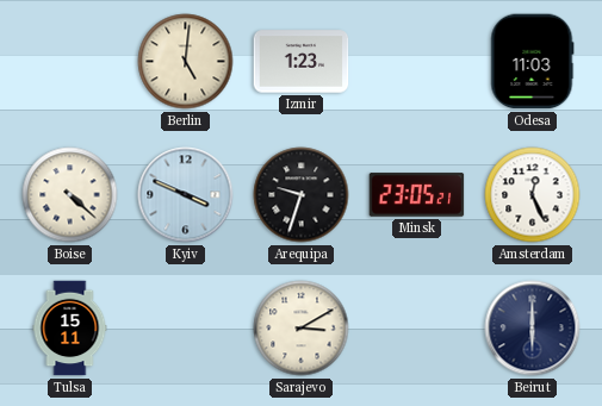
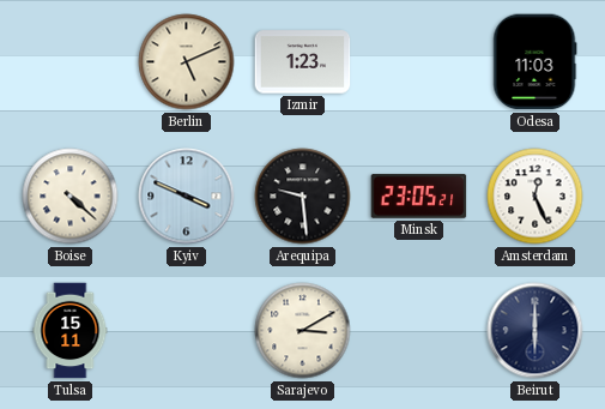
Berlin: 5:01 -> 5:11 (187, 62)
Arequipa: 9:33 -> 9:29 (303, 197)
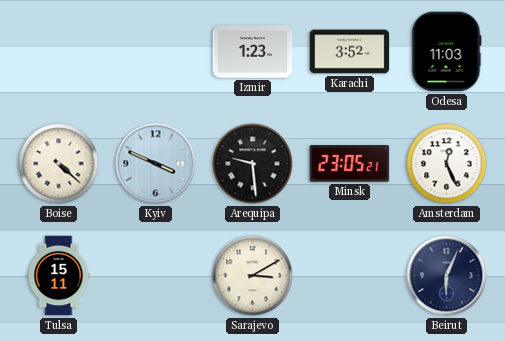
Berlin: 5:11 -> none (187, 62)
Karachi: none -> 3:52 (350, 52)
Beirut: 6:00 -> 6:04 (447, 276)
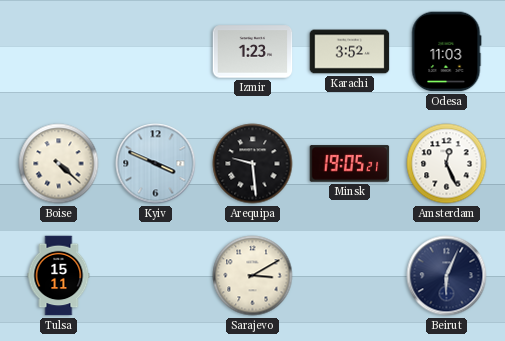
Minsk: 23:05 -> 19:05 (350, 164)
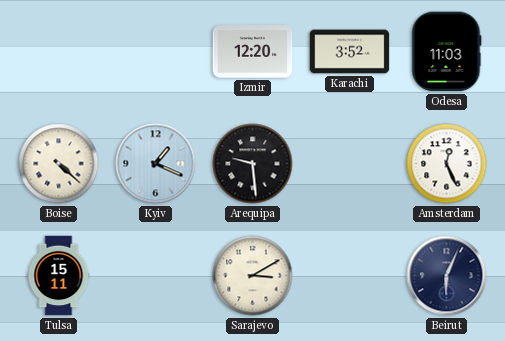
Izmir: 1:23 -> 12:20 (253, 52)
Kyiv: 3:49 -> 1:19 (156, 164)
Minsk: 19:05 -> none (350, 164)
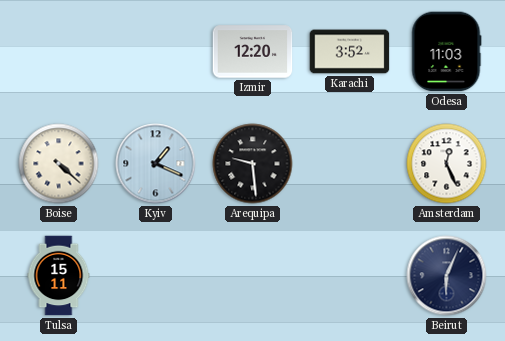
Sarajevo: 3:10 -> none (253, 276)
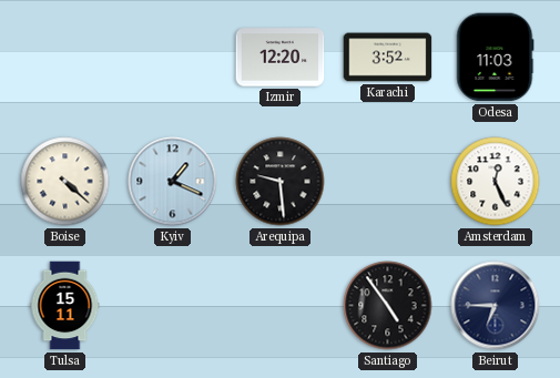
Santiago: none -> 4:54 (388, 306)
Beirut: 6:04 -> 6:45 (496, 306)
